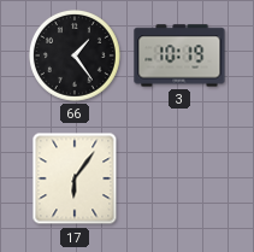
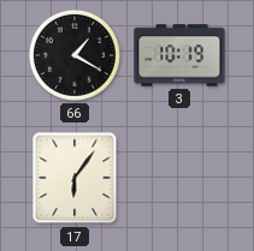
66: 1:24 -> 1:20 (75, 55)
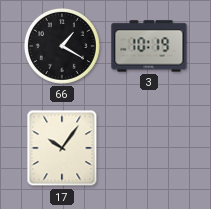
17: 6:06 -> 10:06 (62, 148)
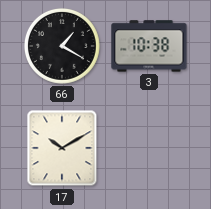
3: 10:19 -> 10:38 (149, 46)
17: 10:06 -> 10:10 (62, 148)
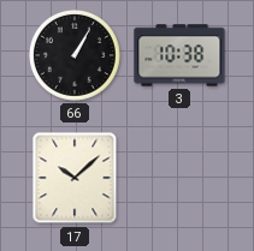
66: 1:20 -> 1:05 (75, 55)
17: 10:10 -> 10:08 (75, 178)
